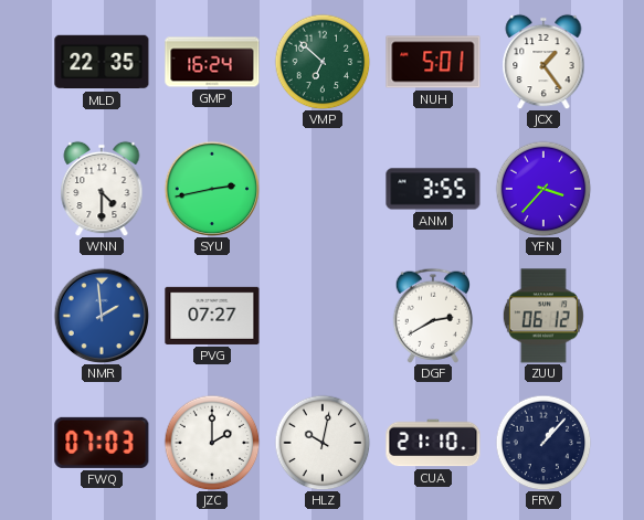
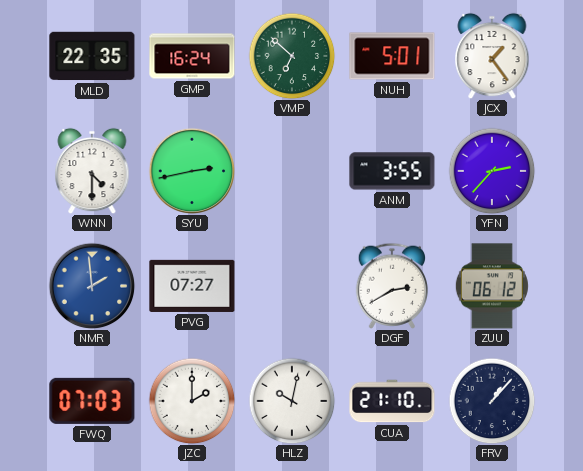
YFN: 3:37 -> 2:37 (492, 171)
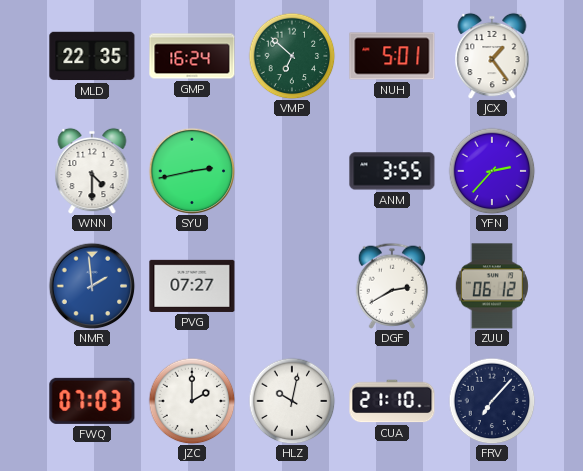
FRV: 1:07 -> 7:07 (492, 401)
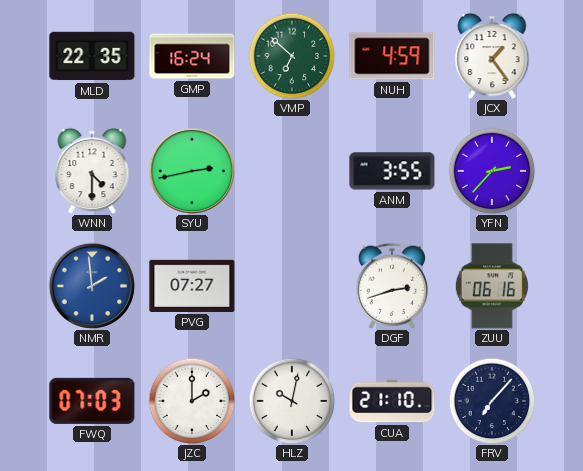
NUH: 5:01 -> 4:59 (392, 56)
DGF: 2:40 -> 2:42 (392, 286)
ZUU: 06:12 -> 06:16 (492, 286)
